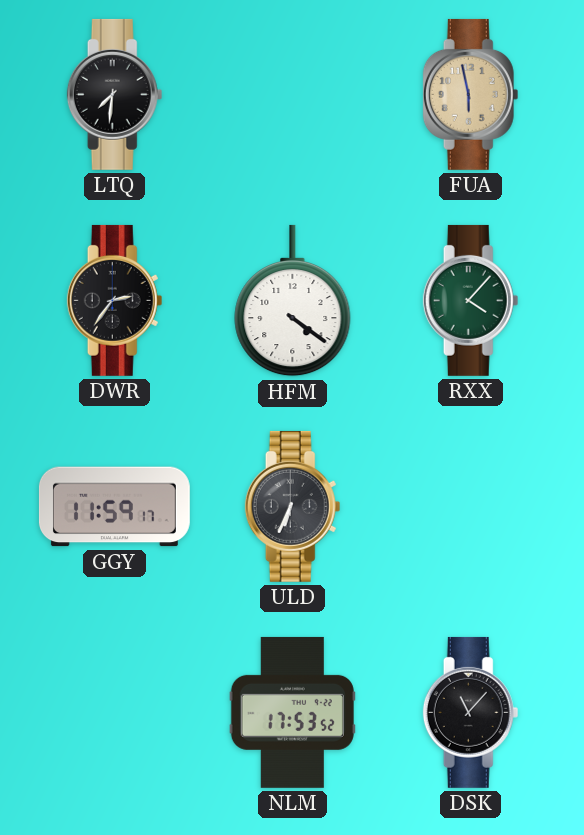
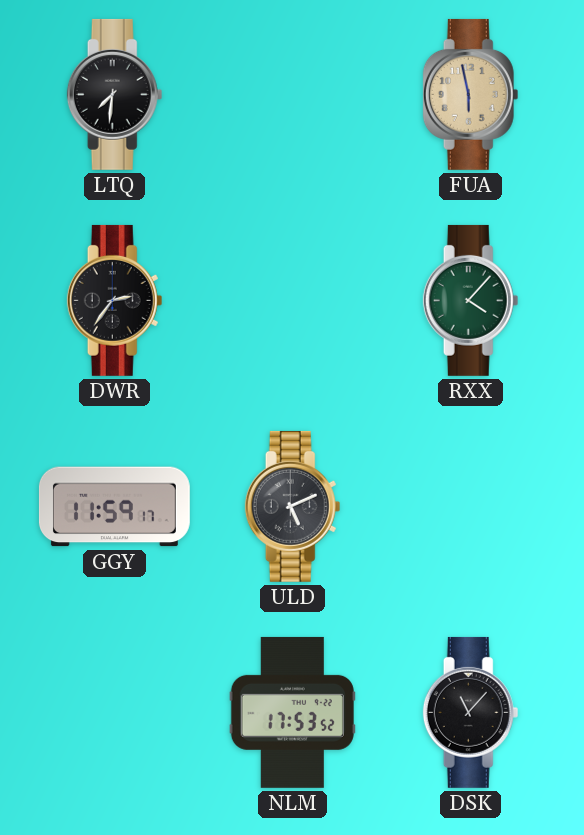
HFM: 4:21 -> none (293, 301)
ULD: 6:34 -> 5:11 (293, 506)
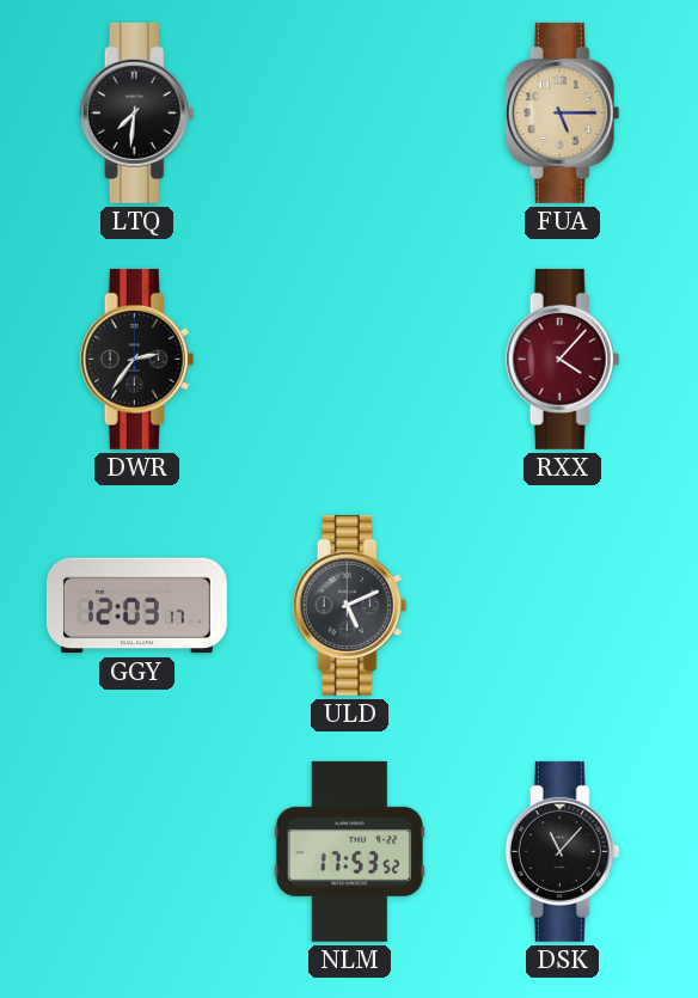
FUA: 5:58 -> 5:15 (563, 112)
RXX dial: green -> burgundy (563, 359)
GGY: 11:59 -> 12:03 (136, 606)
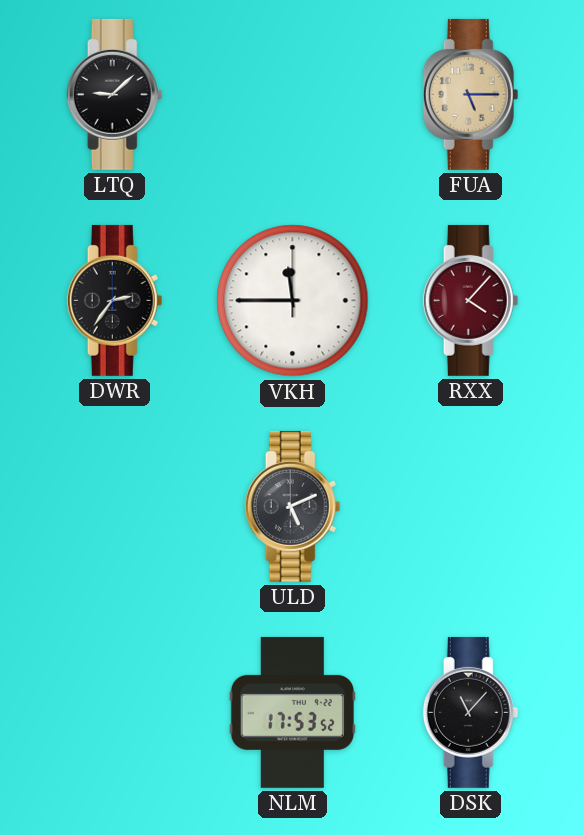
LTQ: 7:31 -> 9:08 (115, 94)
VKH: none -> 11:45 (293, 301)
GGY: 12:03 -> none (136, 606)
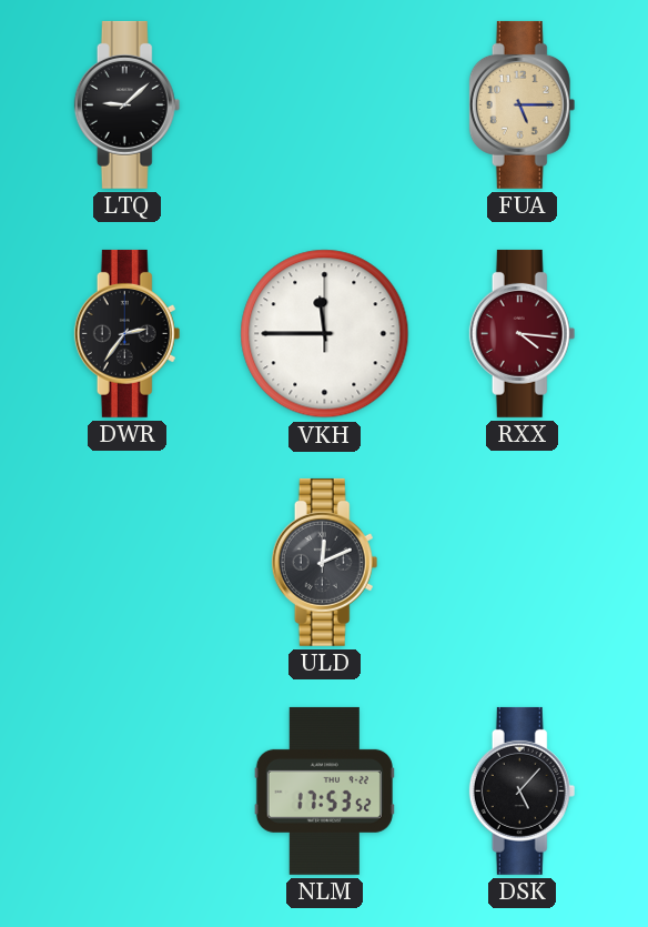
RXX: 4:07 -> 4:16 (523, 333)
ULD: 5:11 -> 12:11 (325, 562)
DSK: 11:07 -> 5:07 (523, 790)
